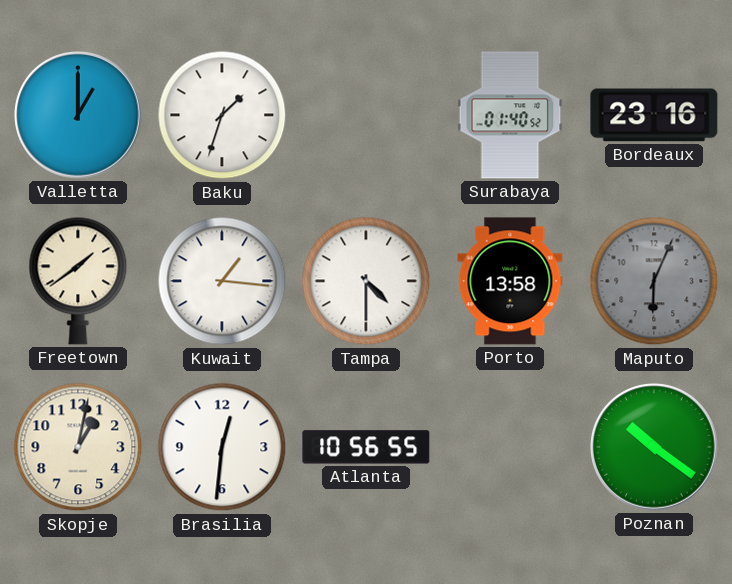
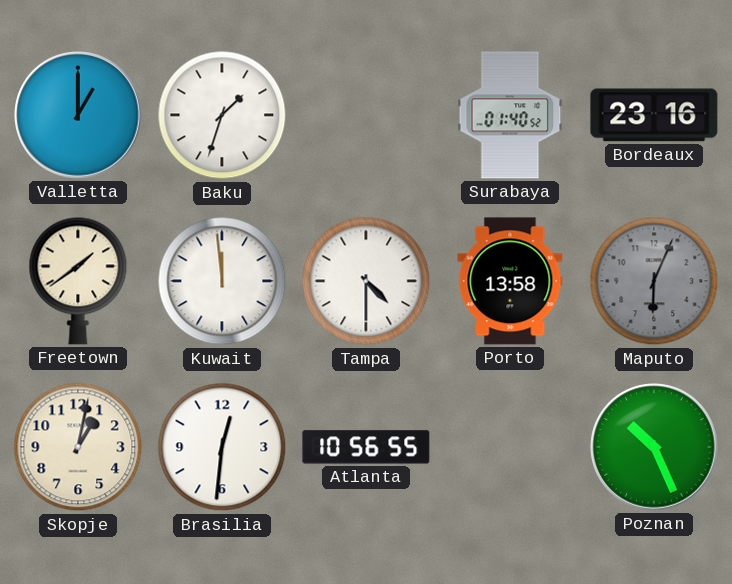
Kuwait: 1:16 -> 11:59 (222, 281)
Poznan: 10:21 -> 10:26 (655, 448)
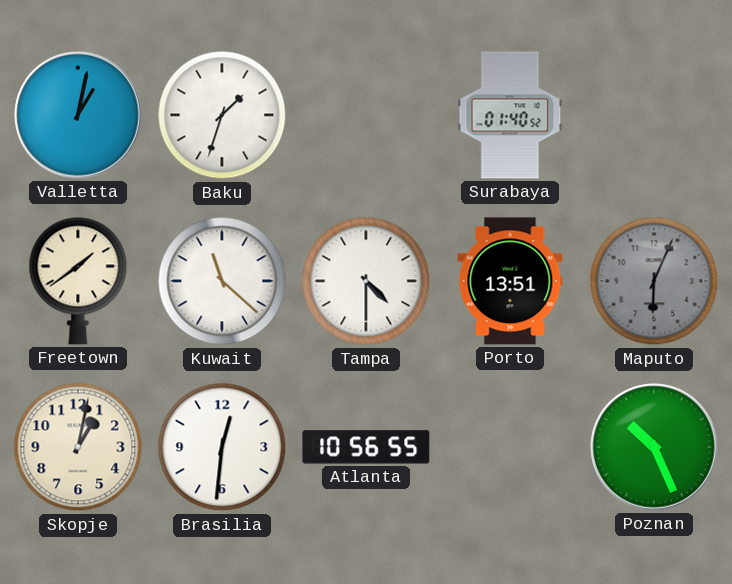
Valletta: 1:00 -> 1:02 (79, 116)
Bordeaux: 23:16 -> none (654, 115)
Kuwait: 11:59 -> 11:22 (222, 281)
Porto: 13:58 -> 13:51 (510, 281)
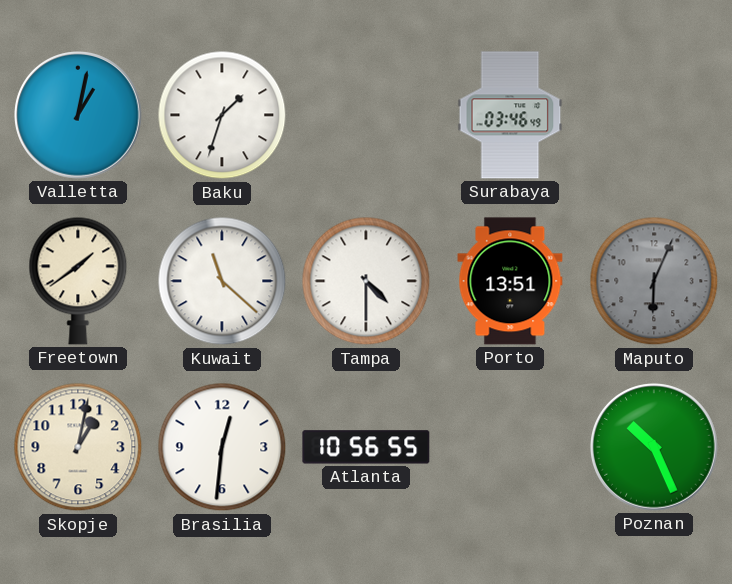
Surabaya: 01:40 -> 03:46 (510, 115)
